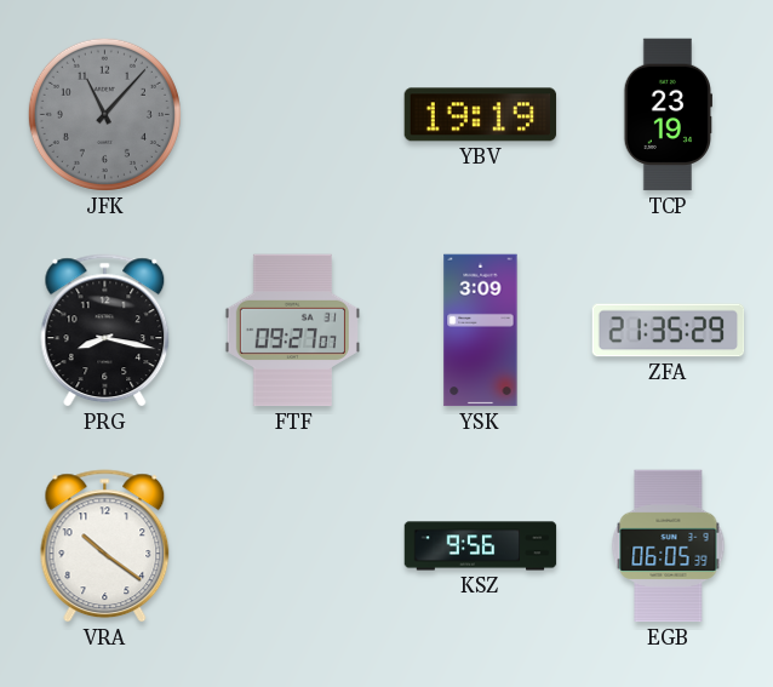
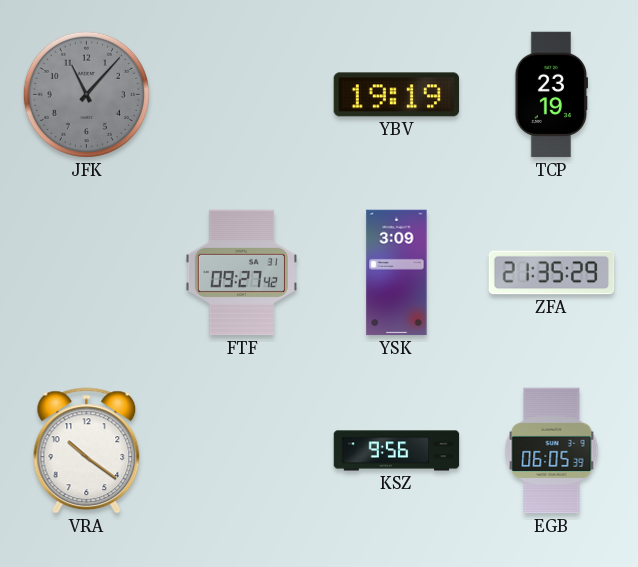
PRG: 8:17 -> none (105, 331)
FTF: 09:27:07 -> 09:27:42 (241, 273)
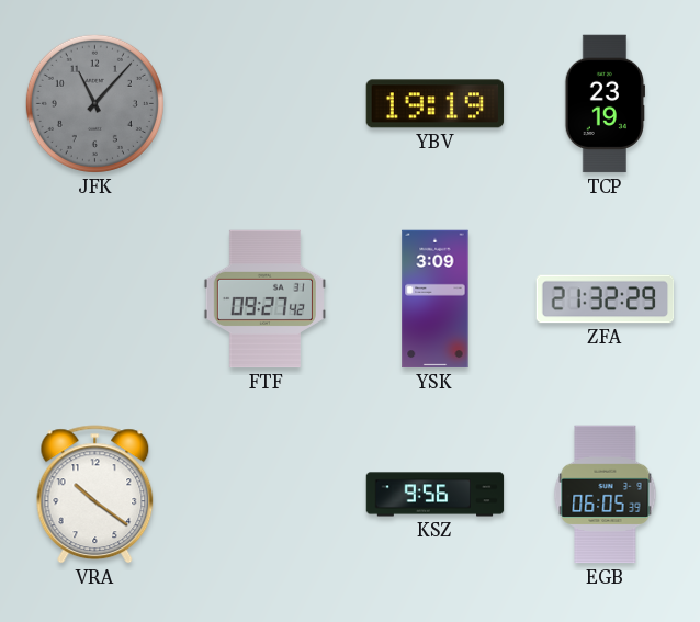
ZFA: 21:35 -> 21:32 (606, 299)
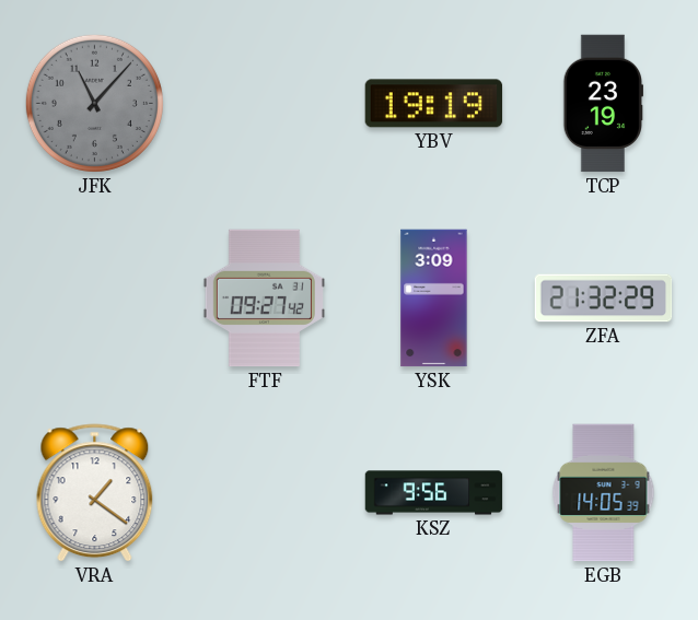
VRA: 10:21 -> 1:21 (95, 493)
EGB: 06:05 -> 14:05 (604, 493)
